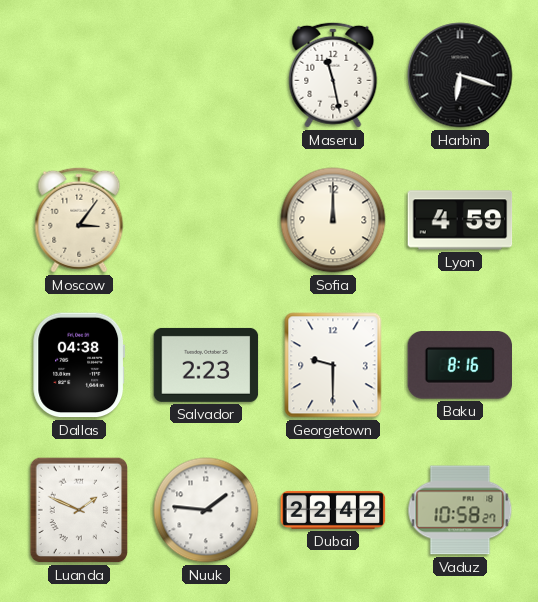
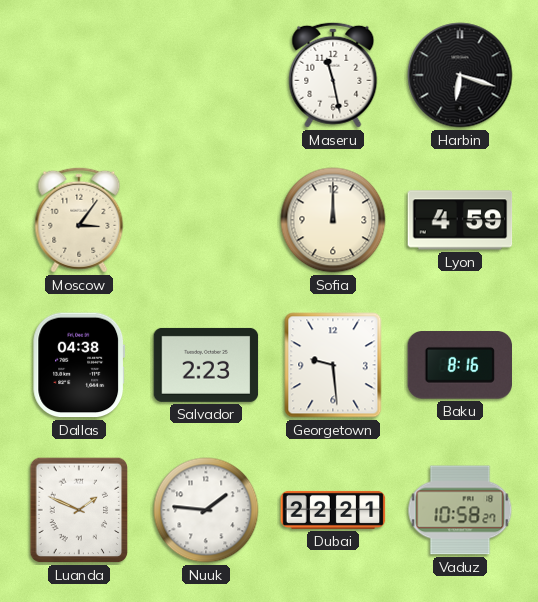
Georgetown: 9:30 -> 9:29 (333, 365)
Dubai: 22:42 -> 22:21 (333, 510)
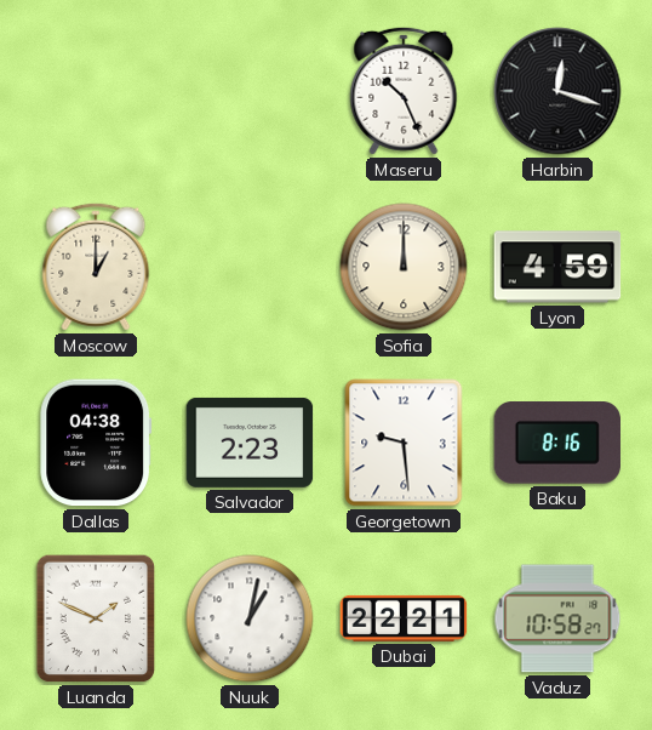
Maseru: 11:28 -> 10:26 (404, 91)
Harbin: 6:18 -> 12:18 (557, 91)
Moscow: 3:06 -> 1:00 (96, 267)
Nuuk: 1:46 -> 1:02 (250, 618)
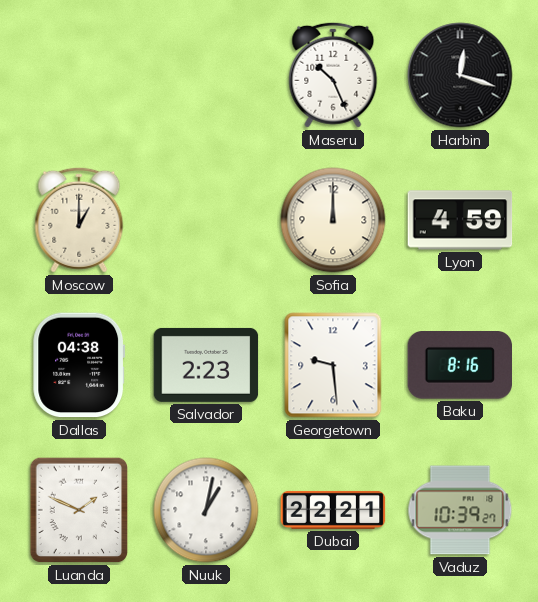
Vaduz: 10:58 -> 10:39 (460, 510)
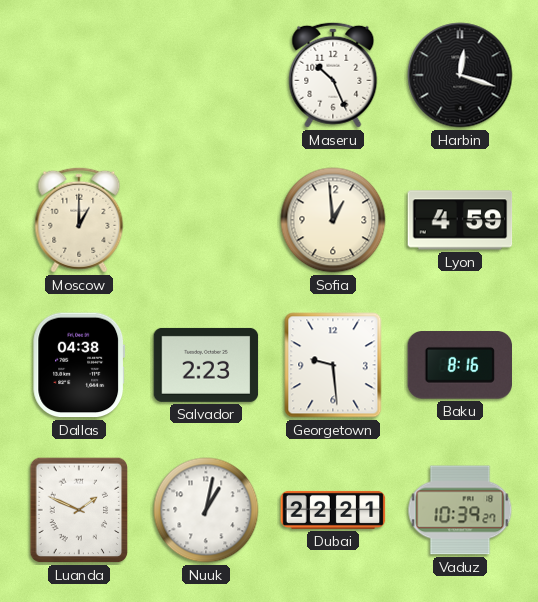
Sofia: 12:00 -> 12:59 (333, 220)
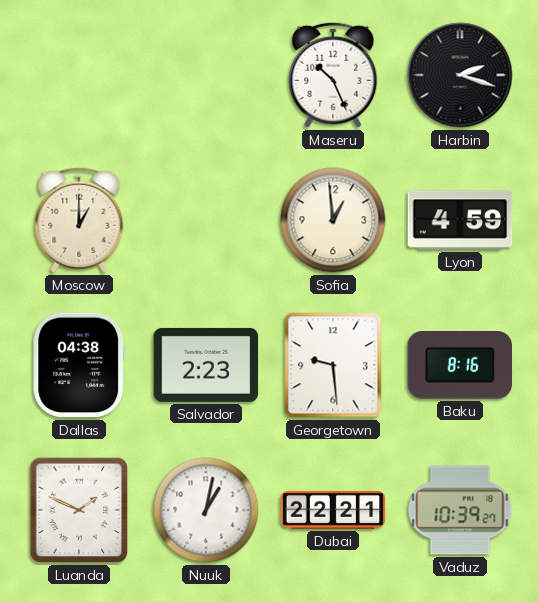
Harbin: 12:18 -> 2:18 (460, 75)
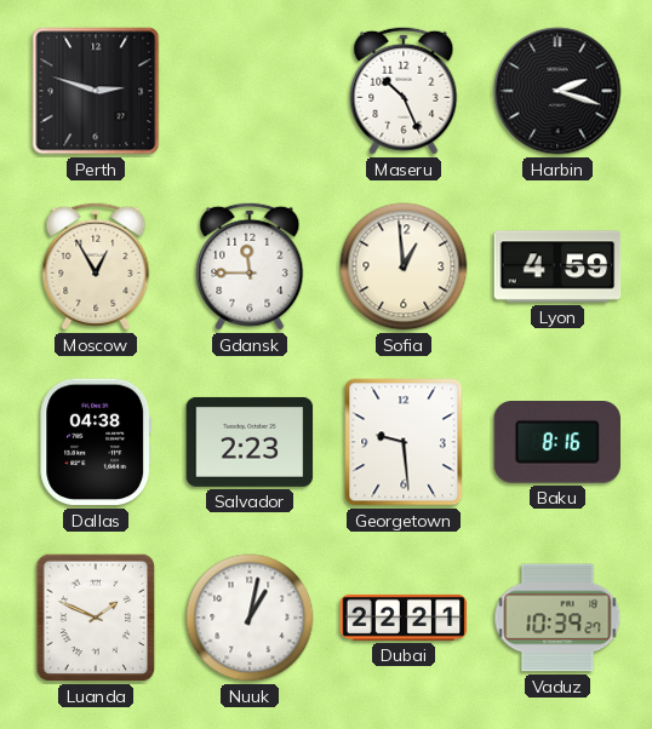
Perth: none -> 2:48 (96, 91)
Moscow: 1:00 -> 12:55 (96, 266)
Gdansk: none -> 11:45 (250, 266)
